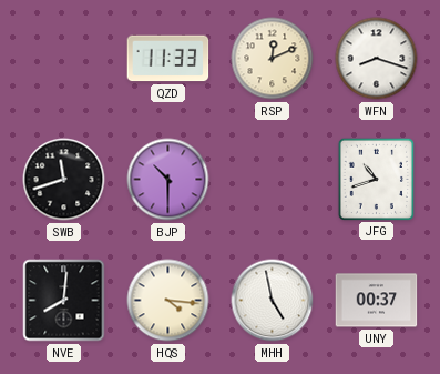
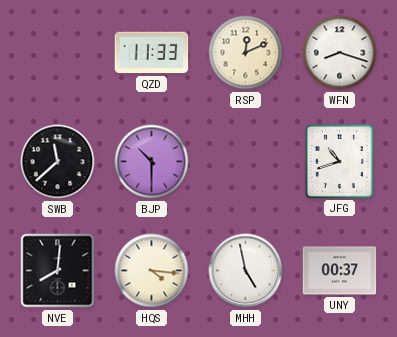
SWB: 11:42 -> 11:38 (58, 162)
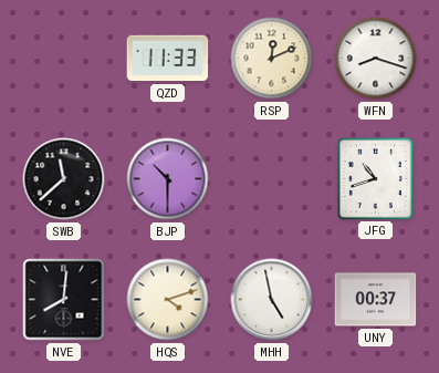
HQS: 4:16 -> 4:12 (168, 300)
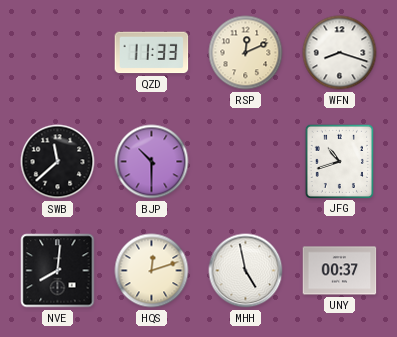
HQS: 4:12 -> 12:12 (152, 271)
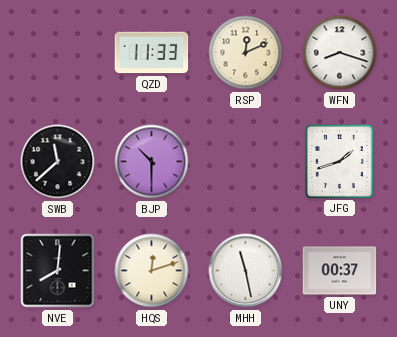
JFG: 10:42 -> 1:42 (339, 161)
MHH: 4:58 -> 11:28 (246, 271)
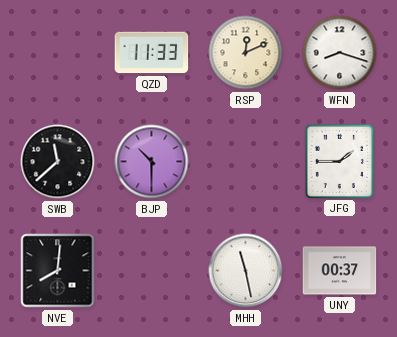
JFG: 1:42 -> 1:45 (339, 161)
HQS: 12:12 -> none (152, 271)
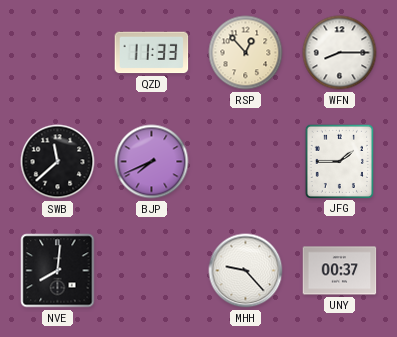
RSP: 12:11 -> 12:53 (246, 53)
WFN: 8:18 -> 8:15 (340, 53)
BJP: 10:30 -> 7:41 (152, 162)
MHH: 11:28 -> 9:23 (246, 271)
